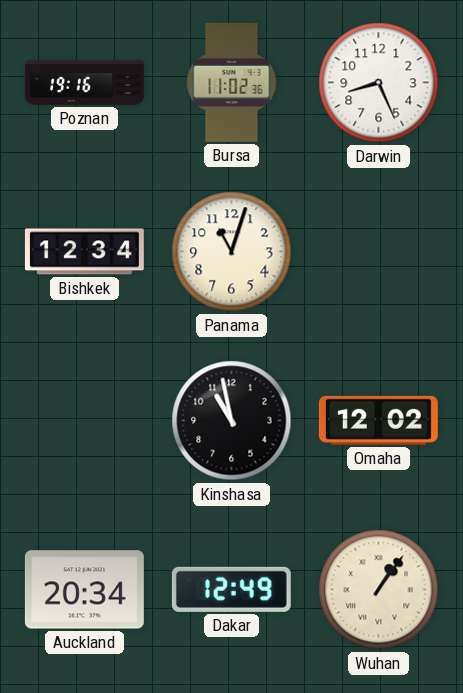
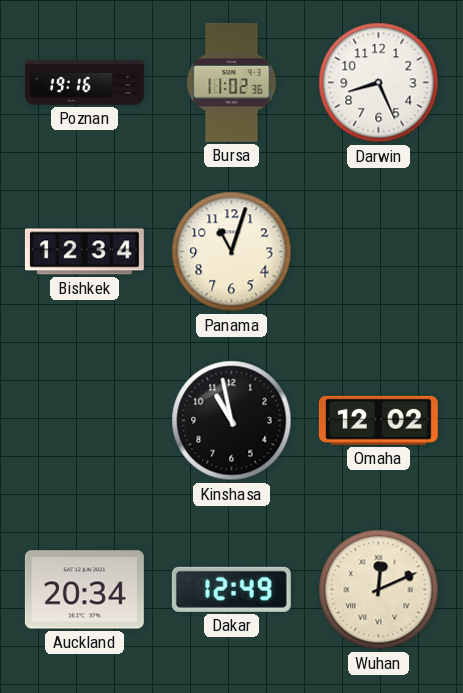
Wuhan: 1:06 -> 12:11 (379, 590)
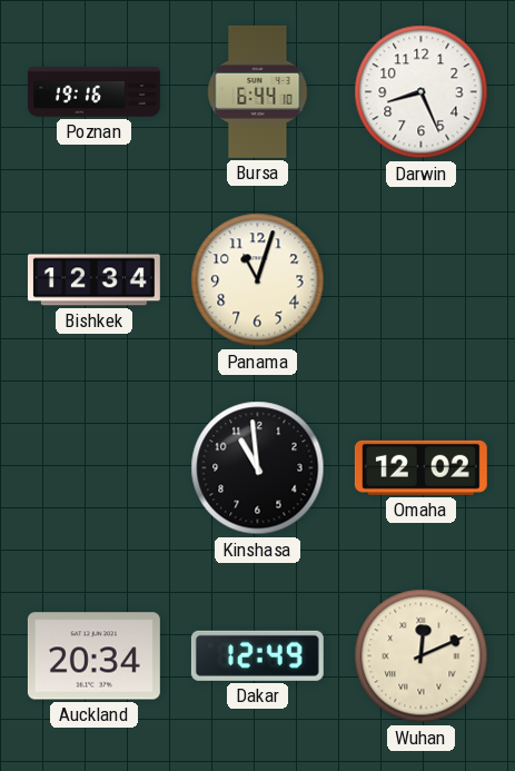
Bursa: 11:02 -> 6:44 (258, 91)
Kinshasa: 10:58 -> 10:59 (258, 468)
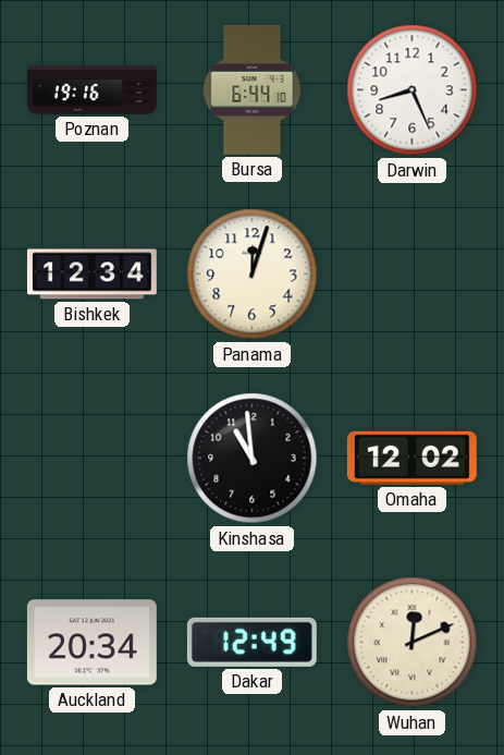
Panama: 11:03 -> 12:03 (253, 275)
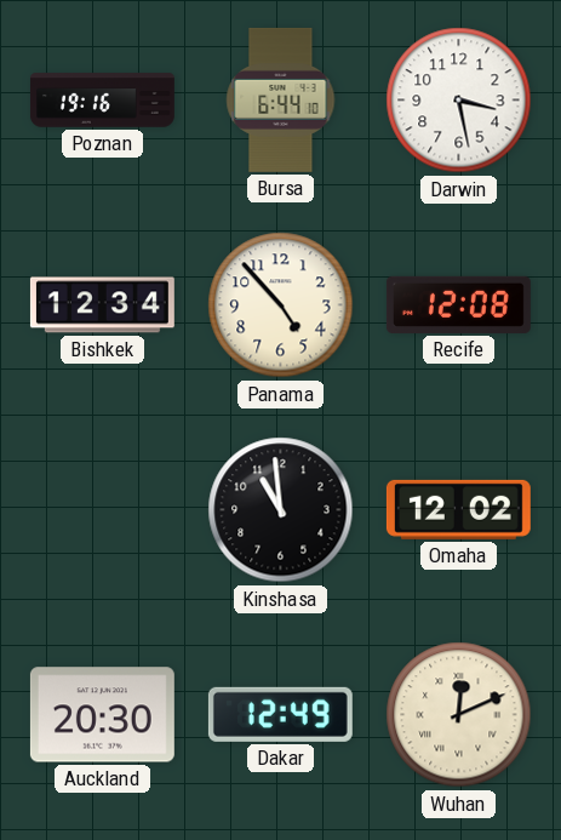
Darwin: 8:26 -> 3:28 (459, 101)
Panama: 12:03 -> 4:53 (281, 305)
Recife: none -> 12:08 (458, 304)
Auckland: 20:34 -> 20:30 (102, 715)
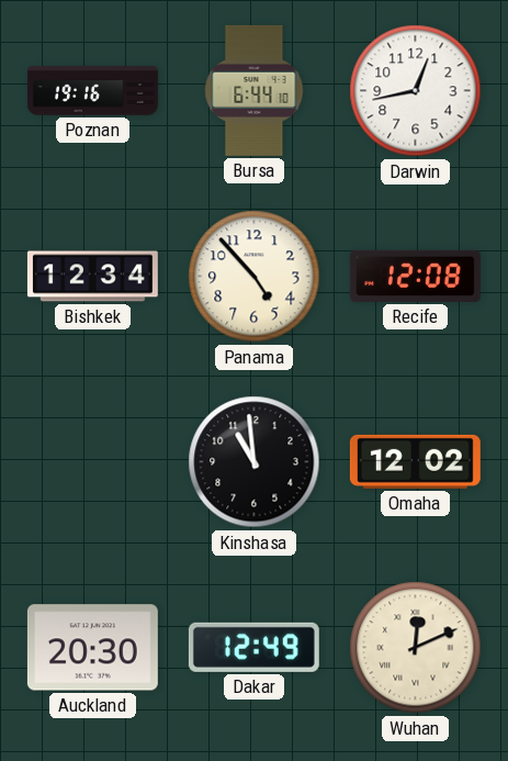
Darwin: 3:28 -> 12:43 (416, 91)
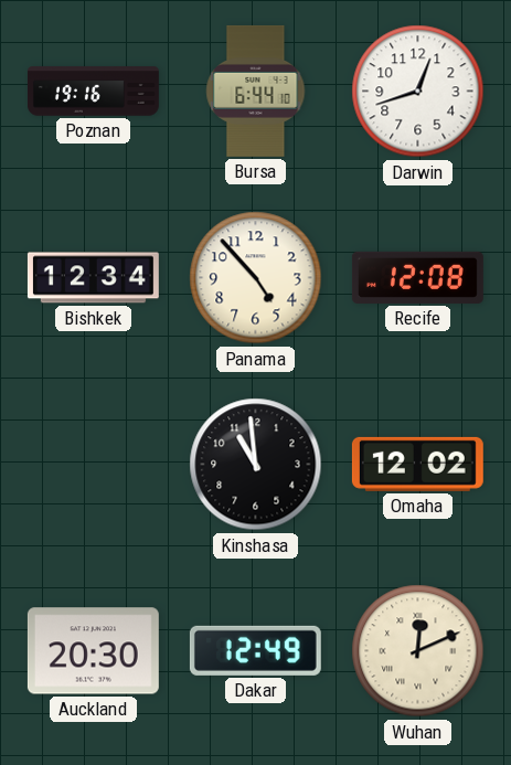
Darwin: 12:43 -> 12:42 (418, 92)
